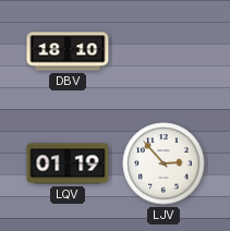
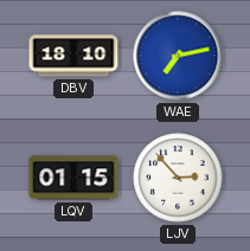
WAE: none -> 7:13 (178, 56)
LQV: 01:19 -> 01:15 (73, 178)
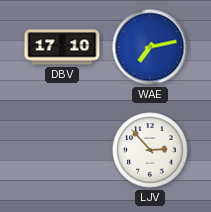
DBV: 18:10 -> 17:10 (62, 47)
LQV: 01:15 -> none (73, 178)
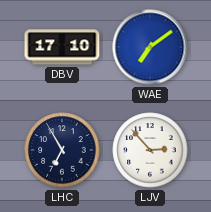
WAE: 7:13 -> 7:09 (150, 47)
LHC: none -> 6:55 (62, 150)
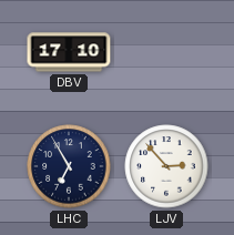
WAE: 7:09 -> none (150, 47)
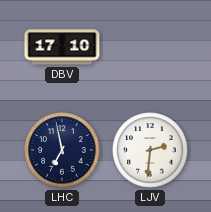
LHC: 6:55 -> 6:58 (62, 150)
LJV: 2:53 -> 2:31 (150, 150)
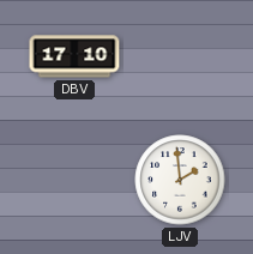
LHC: 6:58 -> none (62, 150)
LJV: 2:31 -> 1:59 (180, 180)
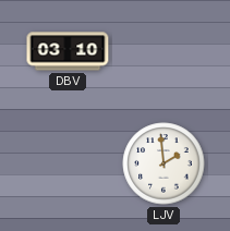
DBV: 17:10 -> 03:10 (68, 51)
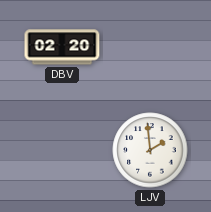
DBV: 03:10 -> 02:20 (62, 47)
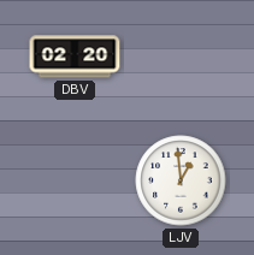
LJV: 1:59 -> 12:59 (181, 180)
